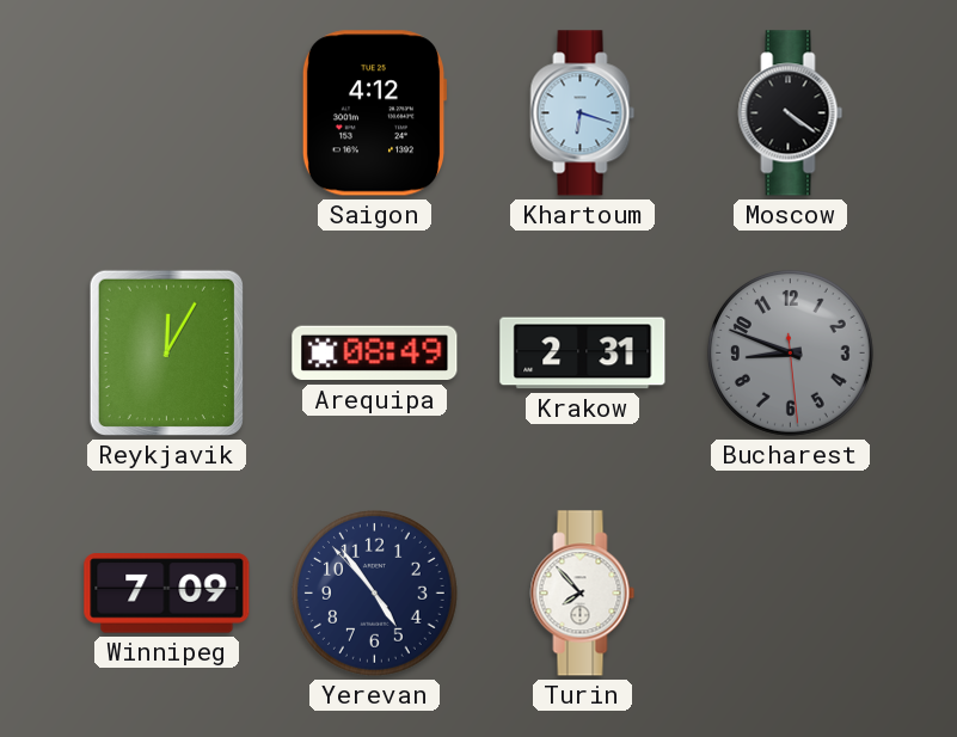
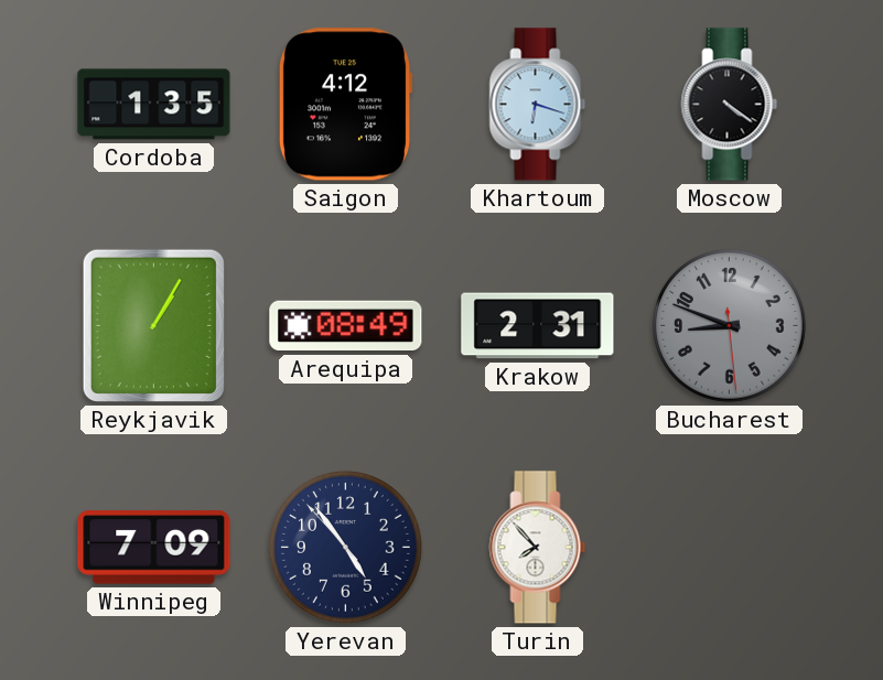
Cordoba: none -> 1:35 (154, 105)
Reykjavik: 12:05 -> 1:05 (153, 325)
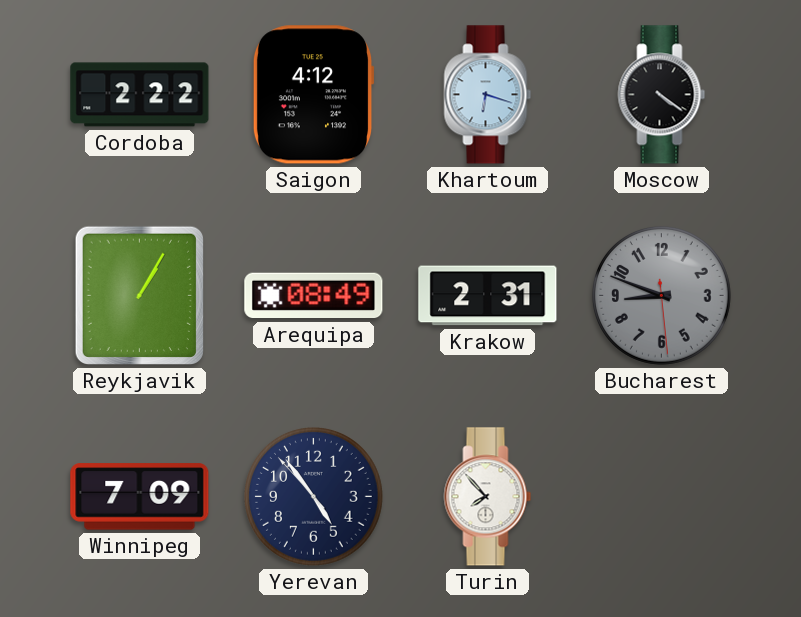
Cordoba: 1:35 -> 2:22 (140, 95)
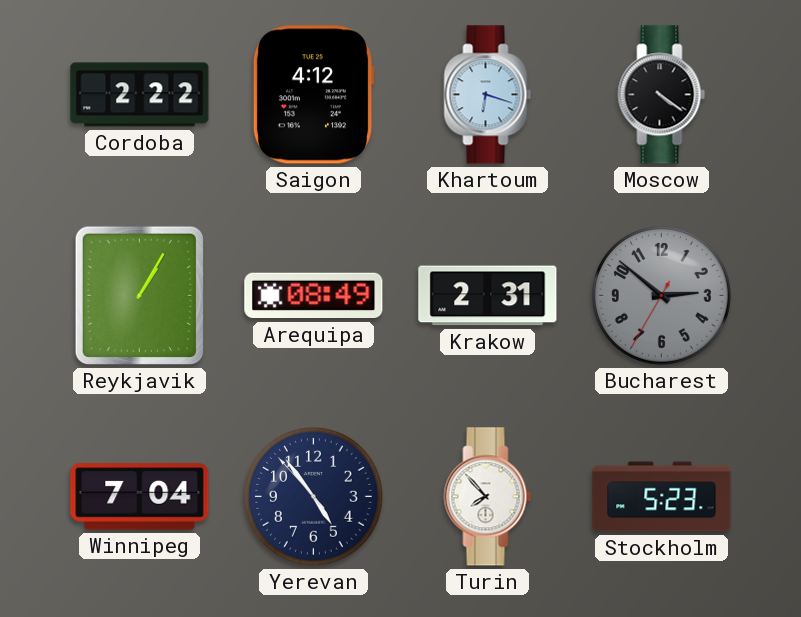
Bucharest: 8:48 -> 2:51 (661, 295)
Winnipeg: 7:09 -> 7:04 (140, 497)
Stockholm: none -> 5:23 (662, 497)
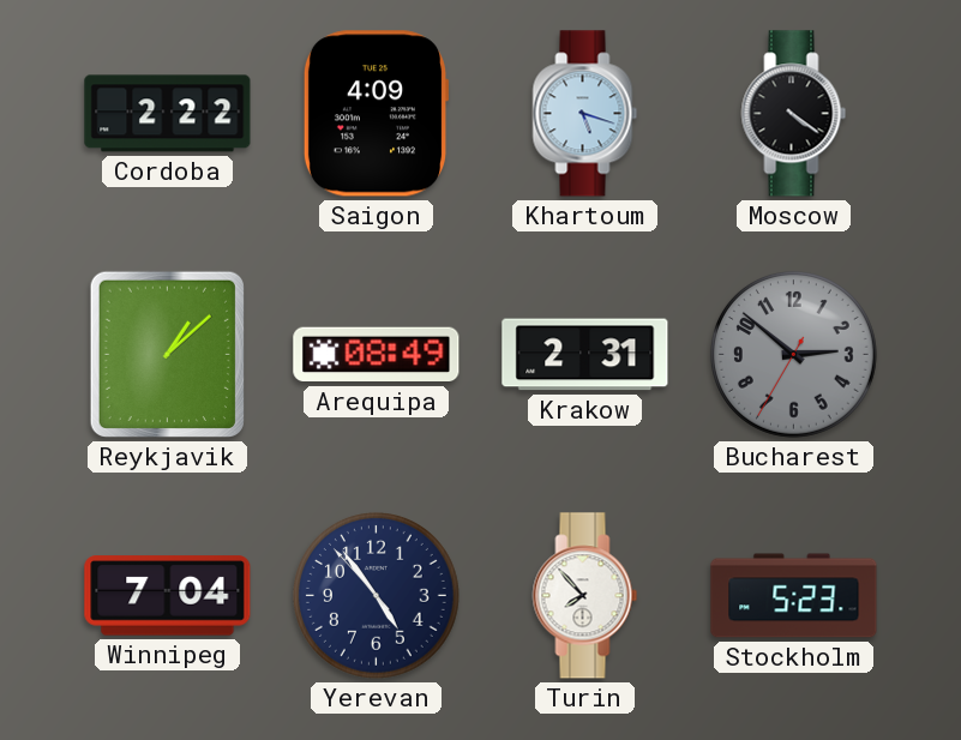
Saigon: 4:12 -> 4:09 (376, 114)
Khartoum: 6:18 -> 5:18 (585, 114)
Reykjavik: 1:05 -> 1:08 (167, 354)
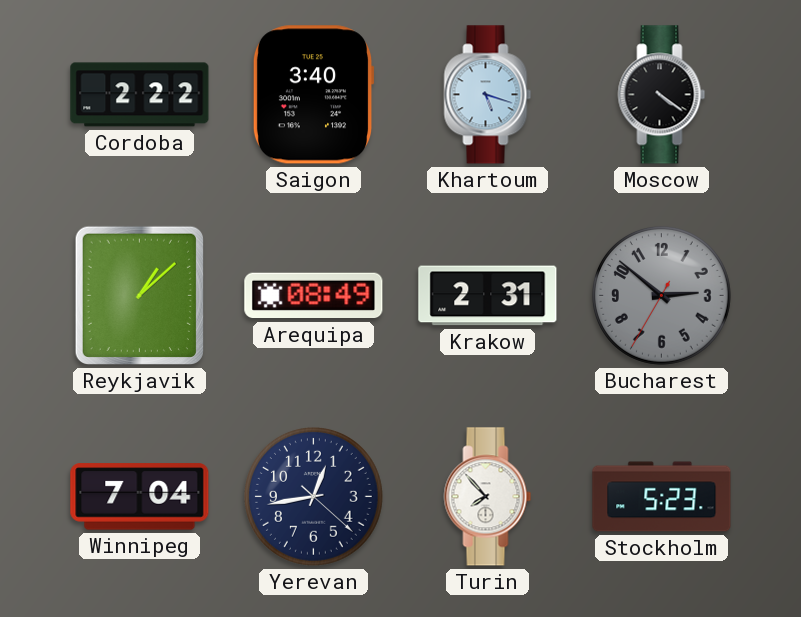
Saigon: 4:09 -> 3:40 (313, 95)
Yerevan: 4:53 -> 12:43 (313, 496)
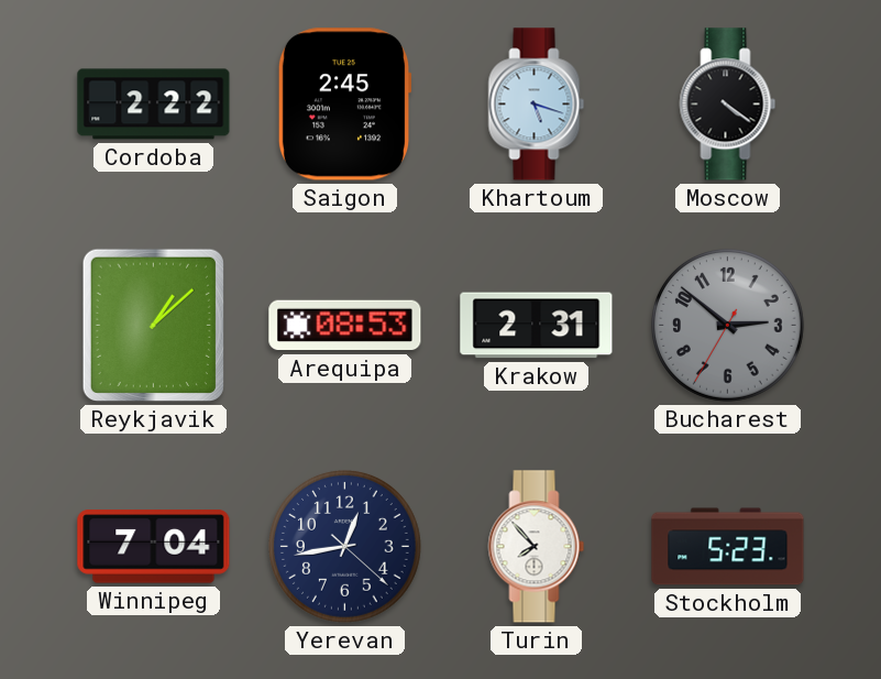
Saigon: 3:40 -> 2:45 (344, 105)
Arequipa: 08:49 -> 08:53 (345, 326)
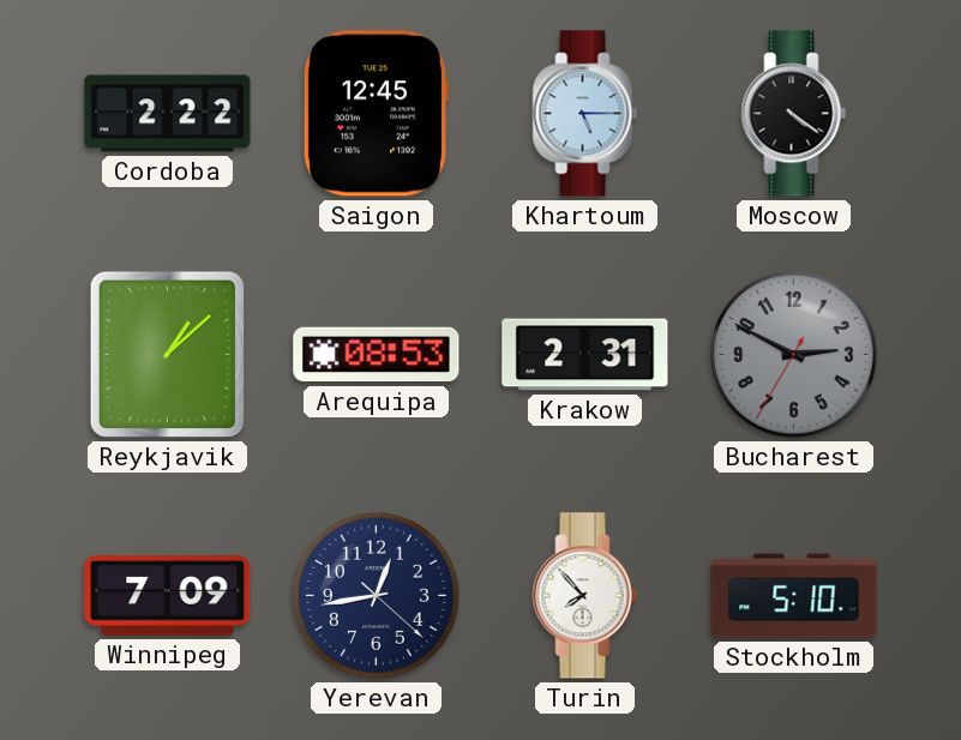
Saigon: 2:45 -> 12:45 (376, 114)
Khartoum: 5:18 -> 5:15 (585, 114)
Bucharest: 2:51 -> 2:49 (793, 354)
Winnipeg: 7:04 -> 7:09 (168, 596)
Stockholm: 5:23 -> 5:10 (794, 596)
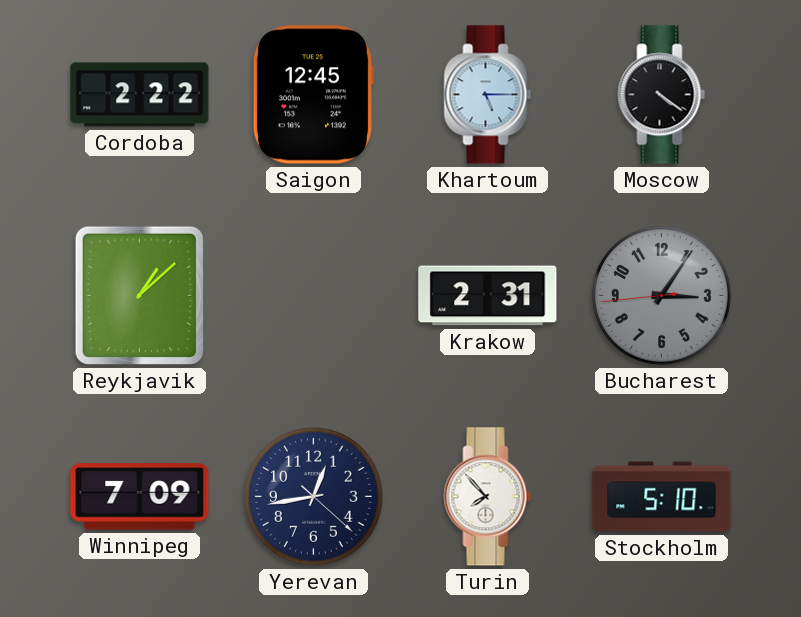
Arequipa: 08:53 -> none (377, 355)
Bucharest: 2:49 -> 3:05 (661, 295)
